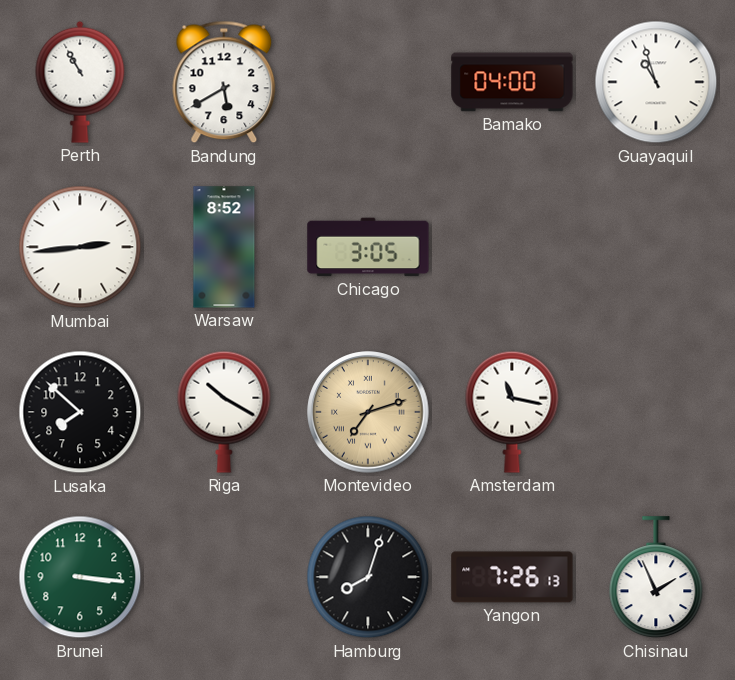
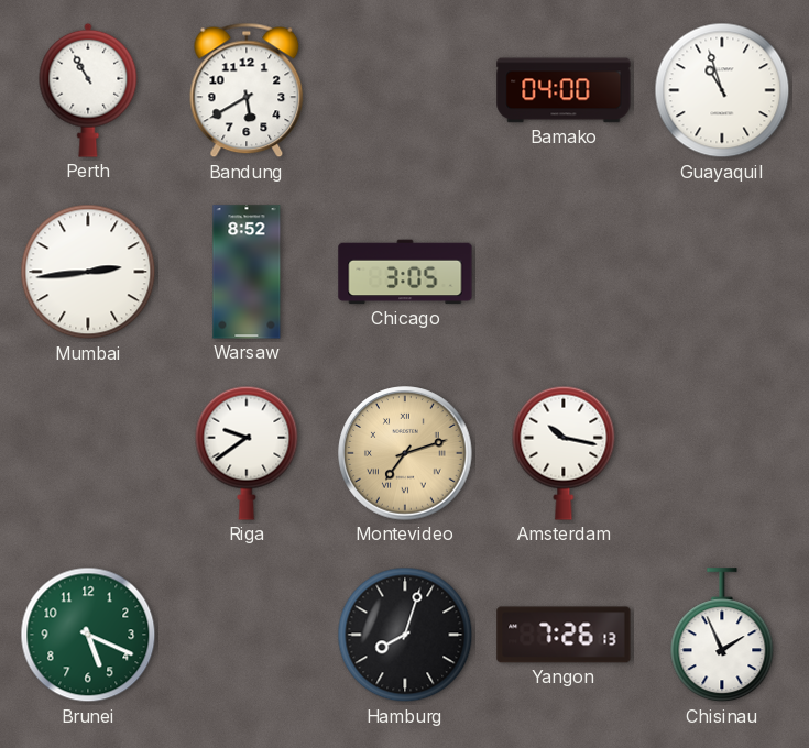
Lusaka: 7:52 -> none (80, 412)
Riga: 10:20 -> 9:39 (247, 453)
Amsterdam: 11:17 -> 10:17 (564, 453)
Brunei: 3:16 -> 5:19 (88, 635)
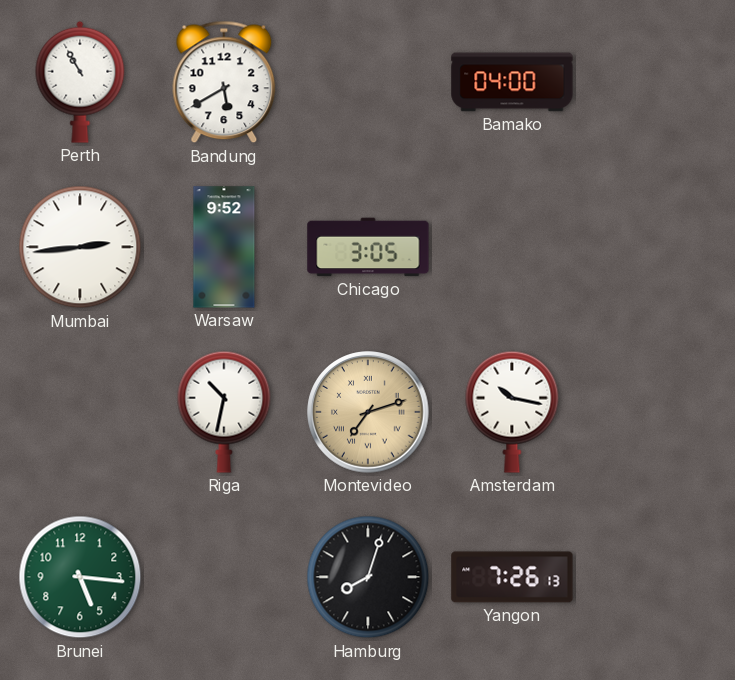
Guayaquil: 10:57 -> none (722, 90)
Warsaw: 8:52 -> 9:52 (224, 247)
Riga: 9:39 -> 10:32 (224, 412)
Brunei: 5:19 -> 5:16 (80, 577)
Chisinau: 1:56 -> none (722, 636)
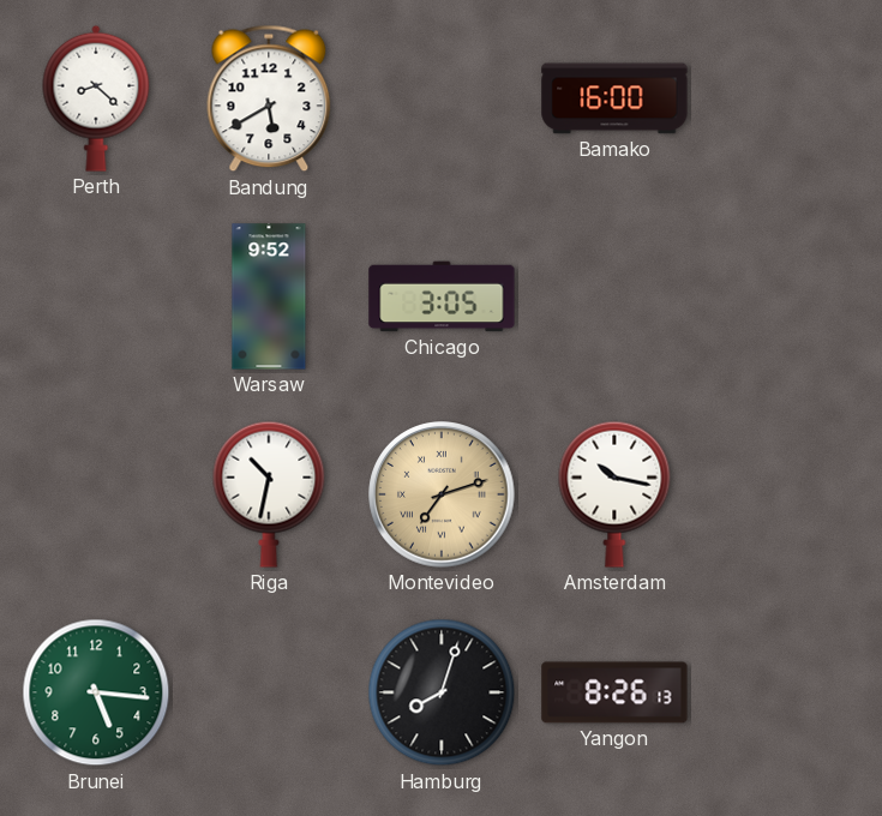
Perth: 10:55 -> 8:22 (96, 98)
Bamako: 04:00 -> 16:00 (614, 98)
Mumbai: 2:44 -> none (80, 247)
Yangon: 7:26 -> 8:26 (614, 692)
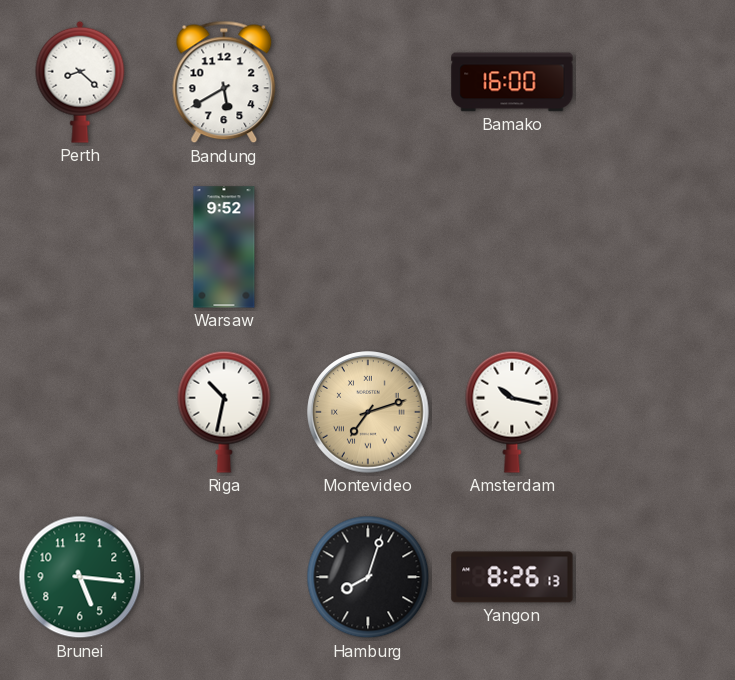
Chicago: 3:05 -> none (442, 296)
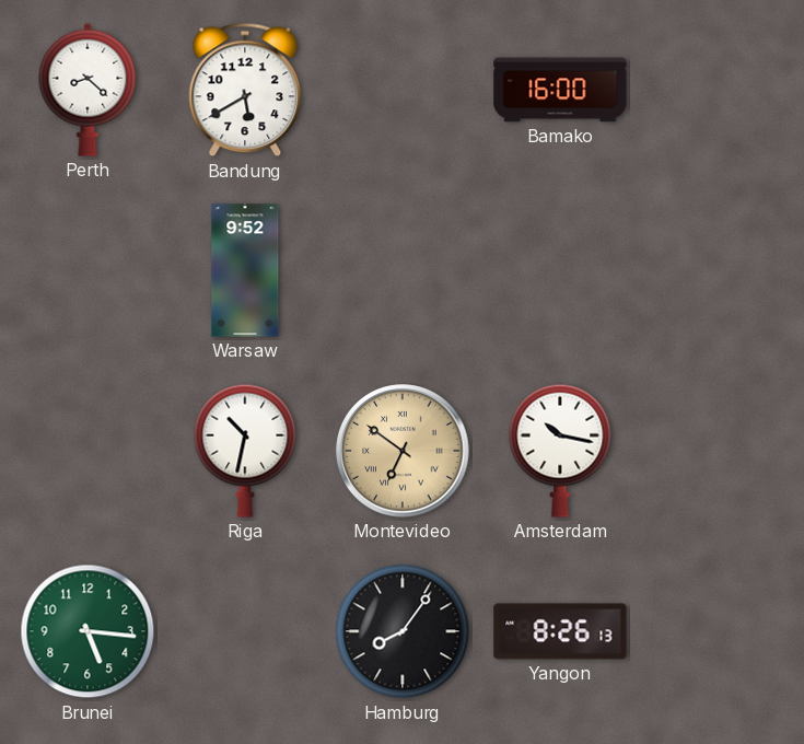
Montevideo: 7:12 -> 6:51 (403, 451)
Hamburg: 8:03 -> 8:06 (403, 631)
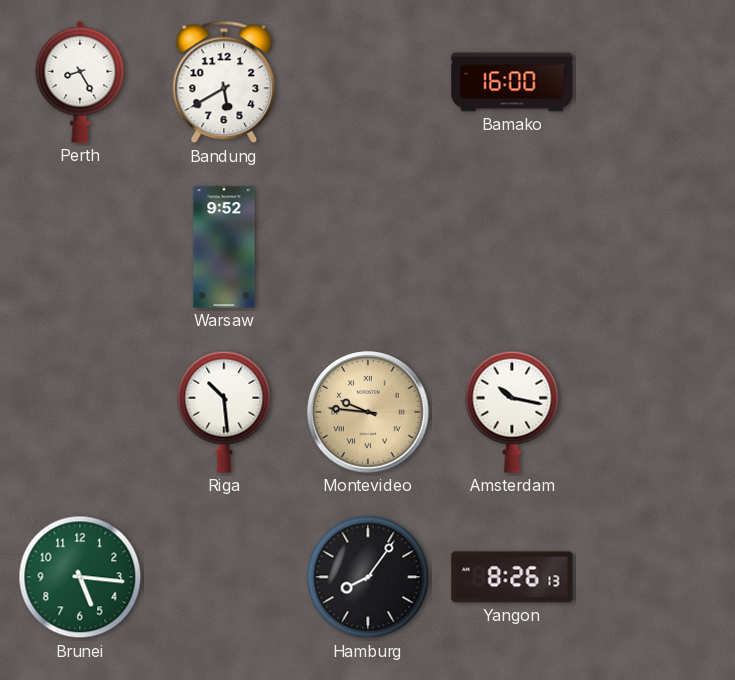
Perth: 8:22 -> 8:25 (80, 82)
Riga: 10:32 -> 10:29 (224, 412)
Montevideo: 6:51 -> 9:46 (368, 412)
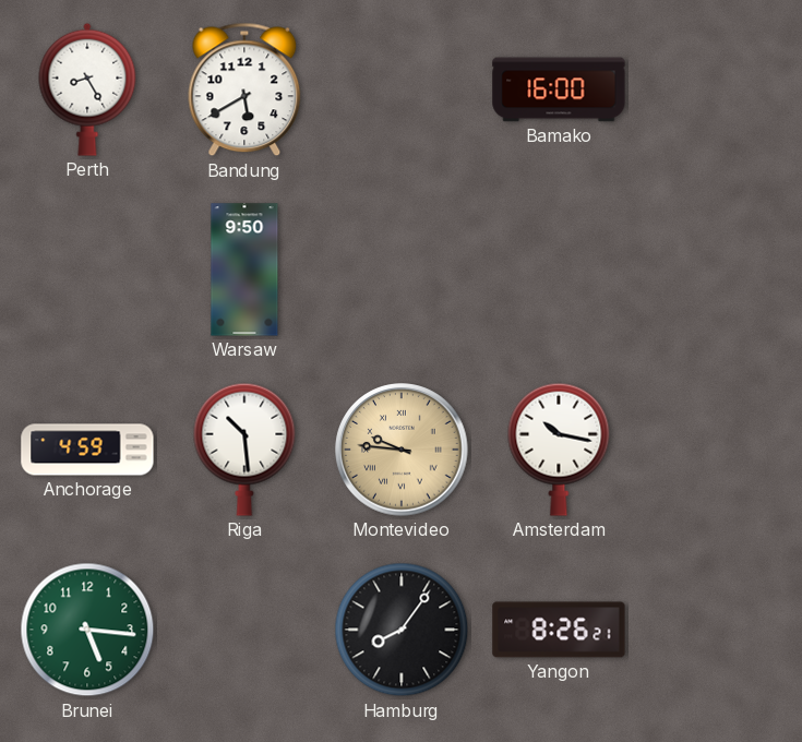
Warsaw: 9:52 -> 9:50 (244, 270)
Anchorage: none -> 4:59 (87, 450)
Yangon: 8:26:13 -> 8:26:21 (559, 630)
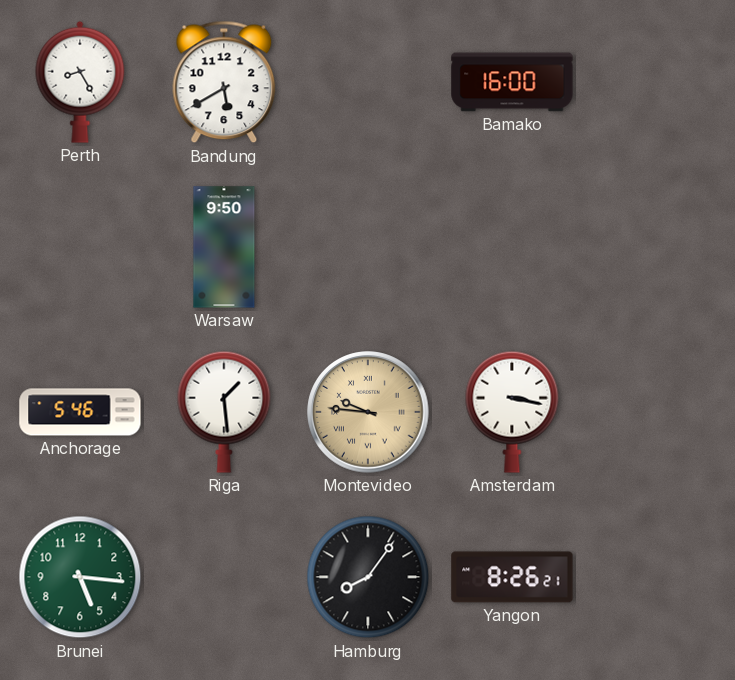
Anchorage: 4:59 -> 5:46 (80, 412)
Riga: 10:29 -> 1:29 (224, 412)
Amsterdam: 10:17 -> 3:17 (512, 412)
